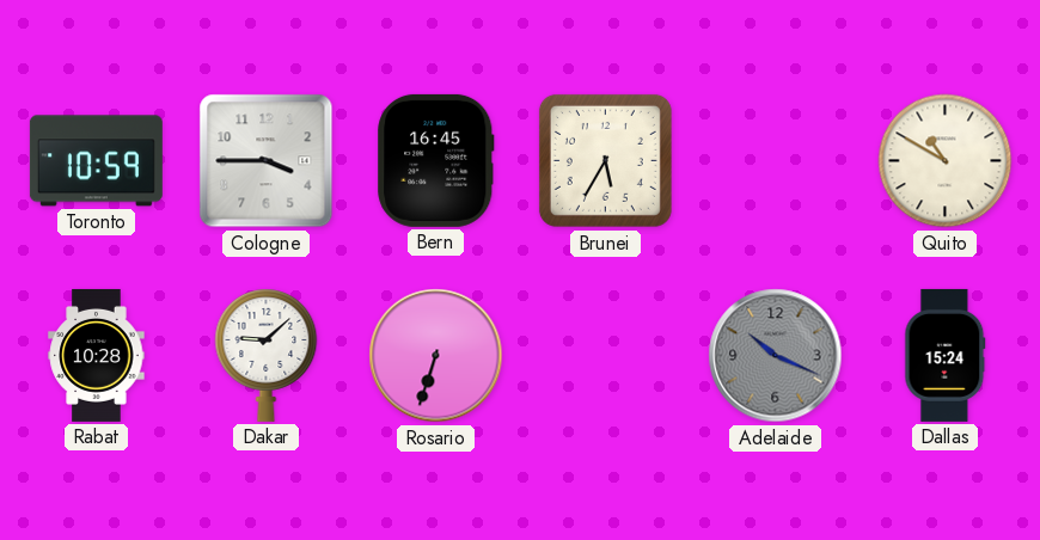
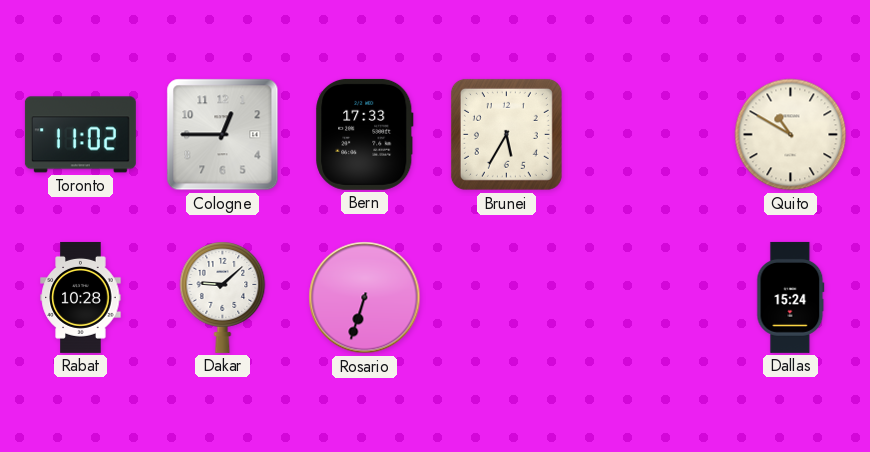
Toronto: 10:59 -> 11:02 (80, 135)
Cologne: 3:45 -> 12:45 (223, 135)
Bern: 16:45 -> 17:33 (365, 134)
Adelaide: 10:19 -> none (776, 356)
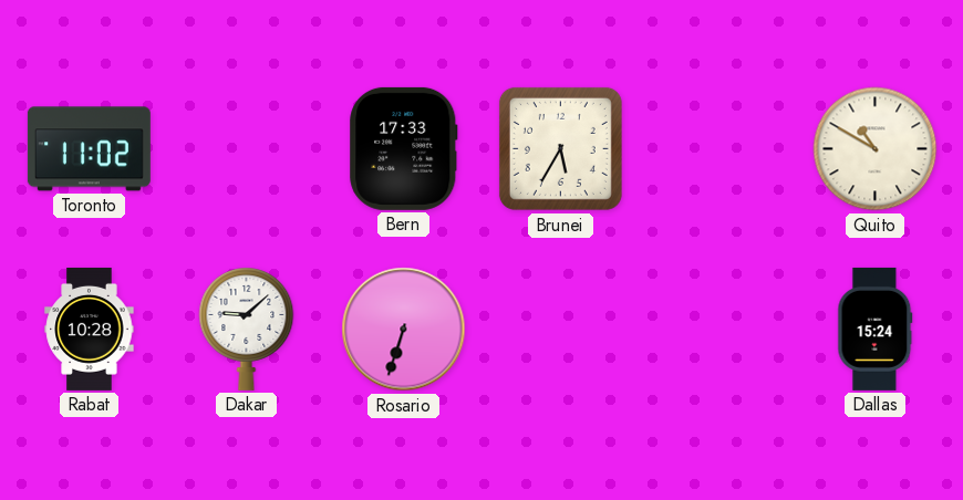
Cologne: 12:45 -> none (223, 135)
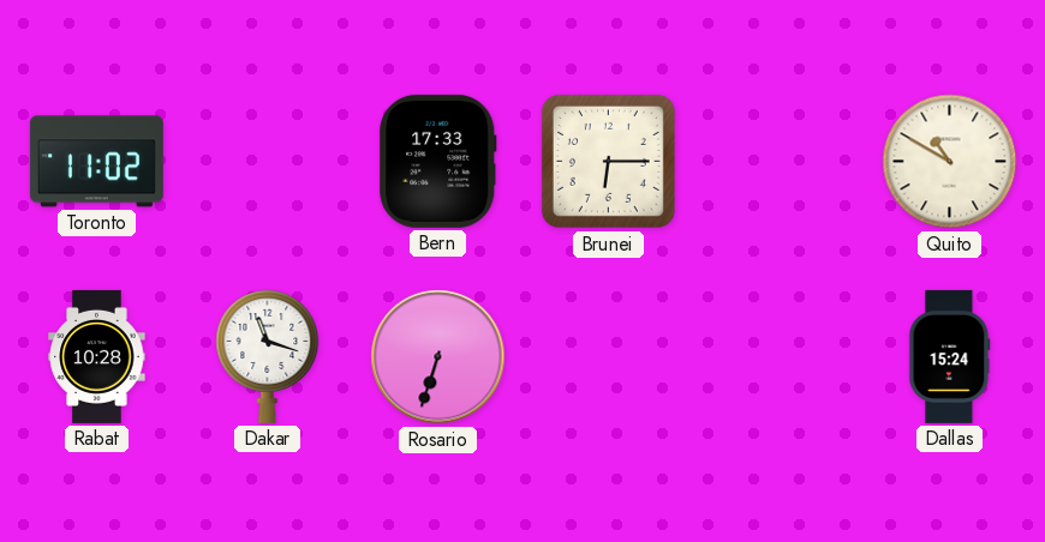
Brunei: 5:35 -> 6:15 (608, 161)
Dakar: 9:08 -> 11:18 (268, 356)
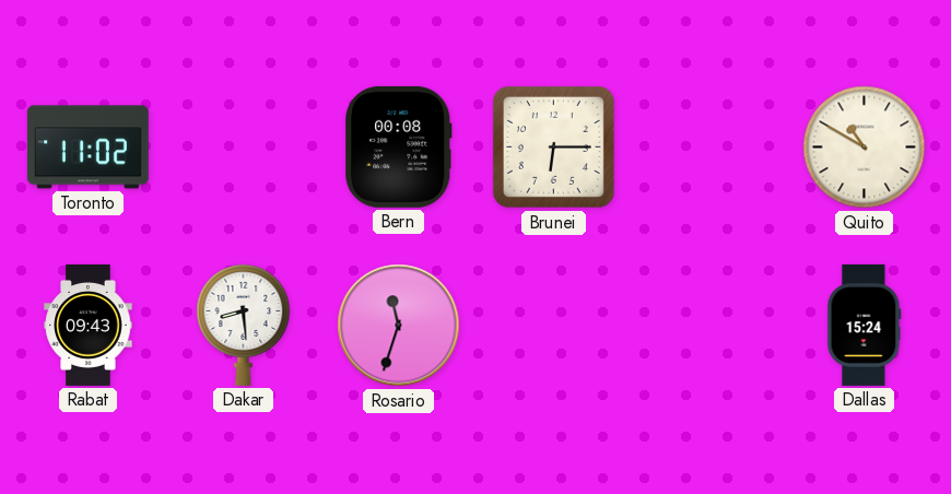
Bern: 17:33 -> 00:08 (399, 146)
Rabat: 10:28 -> 09:43 (89, 325)
Dakar: 11:18 -> 8:29 (244, 325)
Rosario: 6:33 -> 11:33 (399, 326)
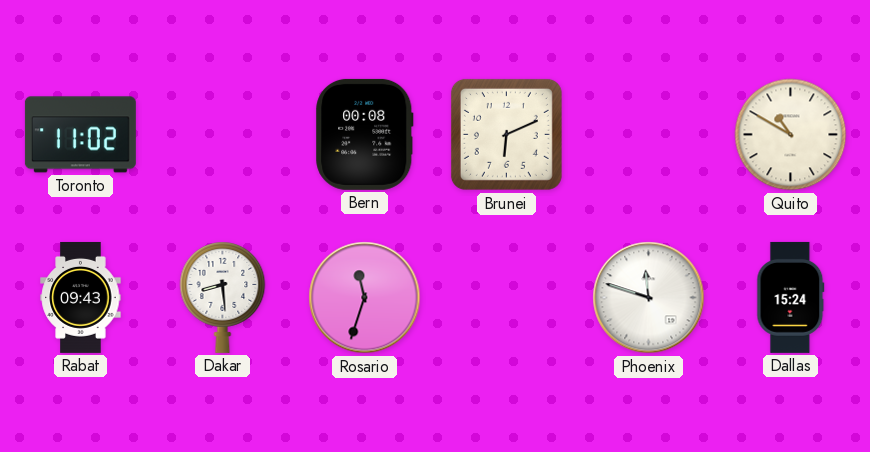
Brunei: 6:15 -> 6:11 (506, 134)
Phoenix: none -> 11:48 (649, 298)
